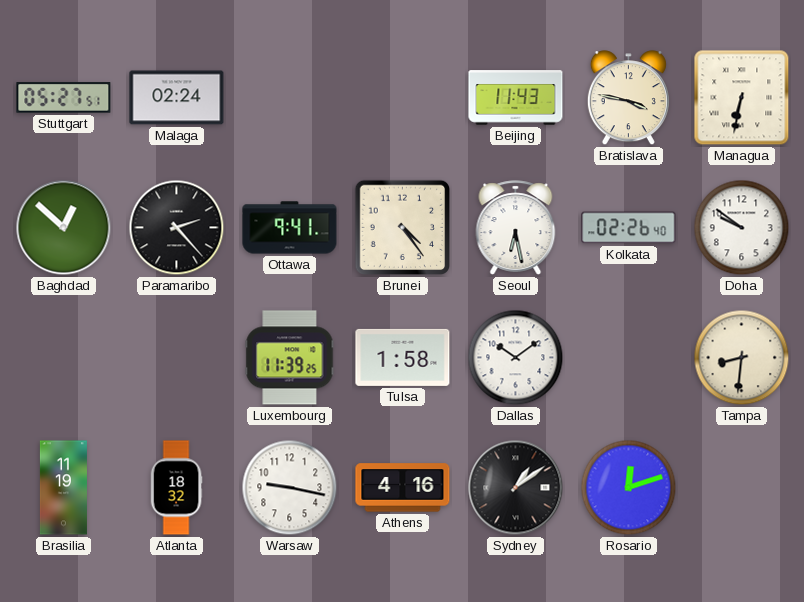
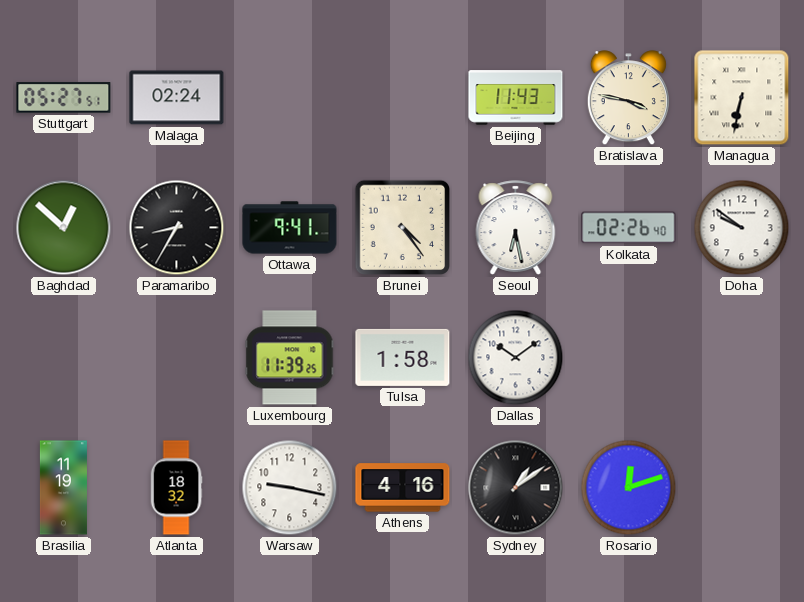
Paramaribo: 2:23 -> 8:35 (177, 228)
Tampa: 8:31 -> none (742, 358)
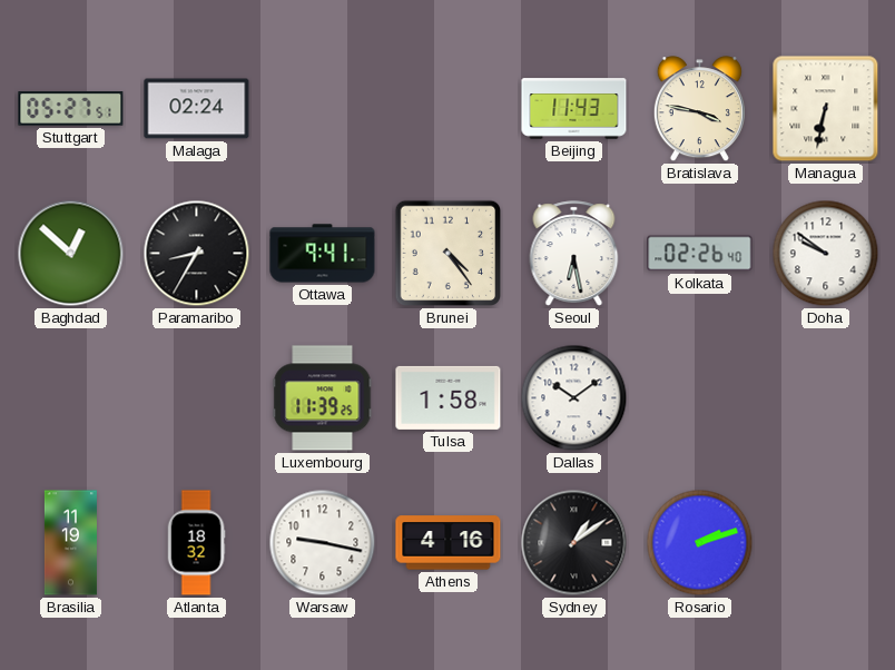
Rosario: 12:12 -> 2:12 (700, 543)
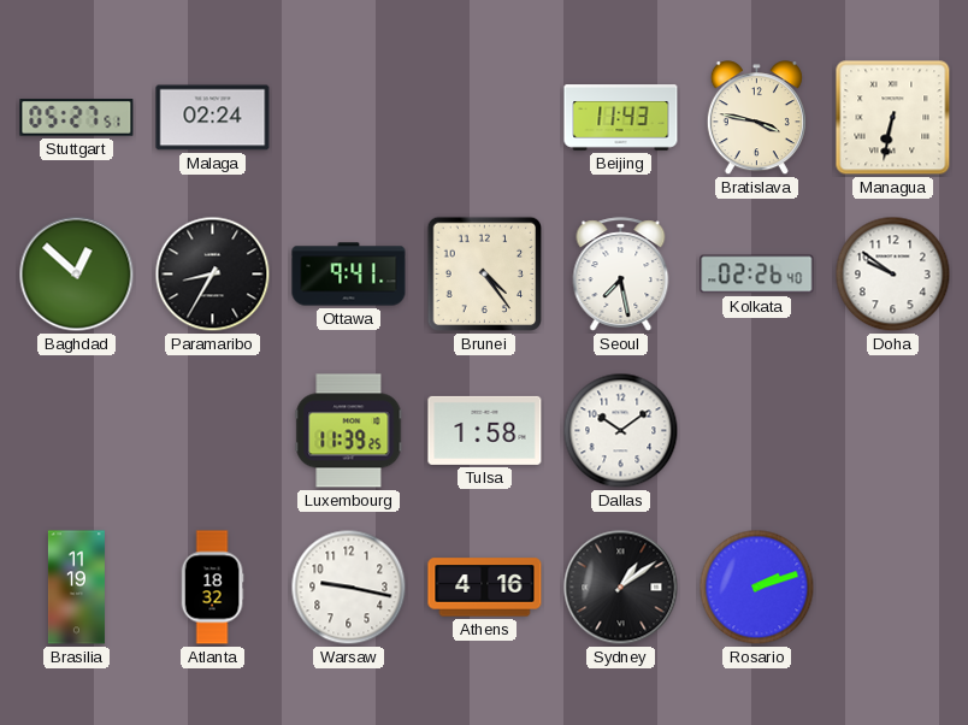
Seoul: 6:28 -> 7:28 (621, 275)
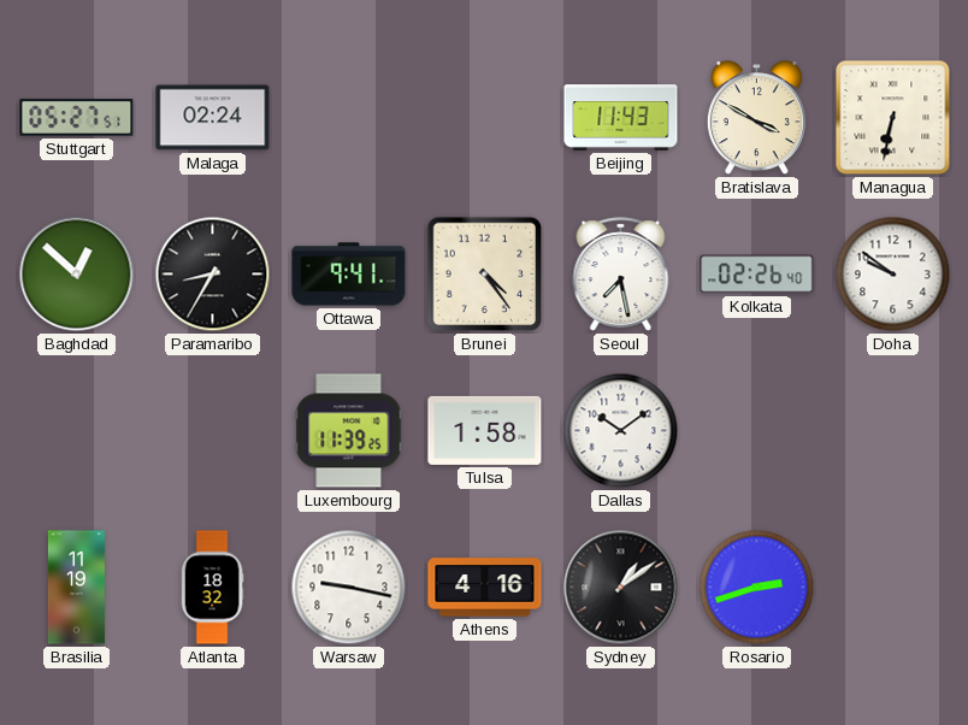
Bratislava: 3:47 -> 3:50 (756, 118)
Rosario: 2:12 -> 2:42 (757, 588)
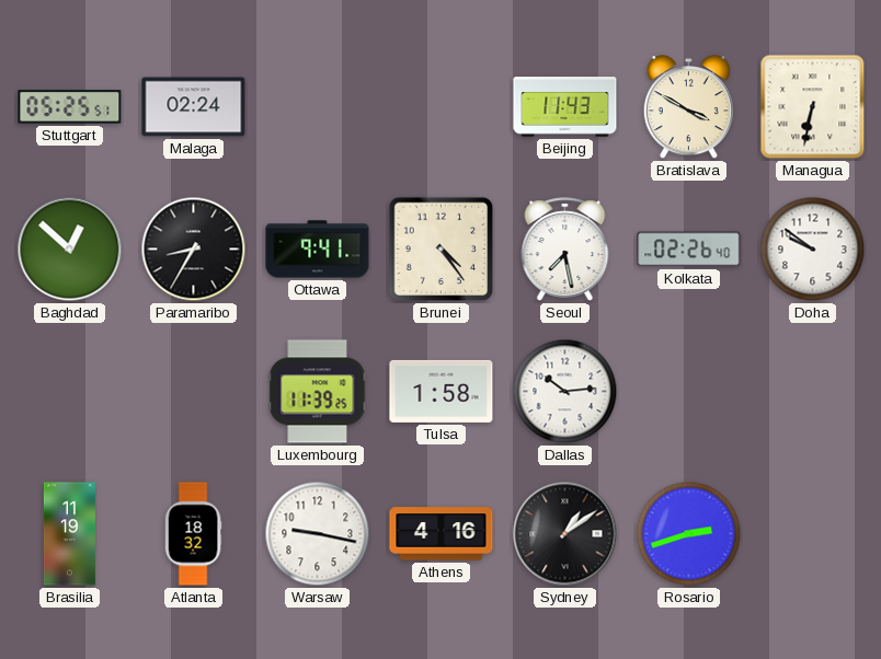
Stuttgart: 05:27 -> 05:25 (70, 107)
Dallas: 10:09 -> 10:14 (565, 392)
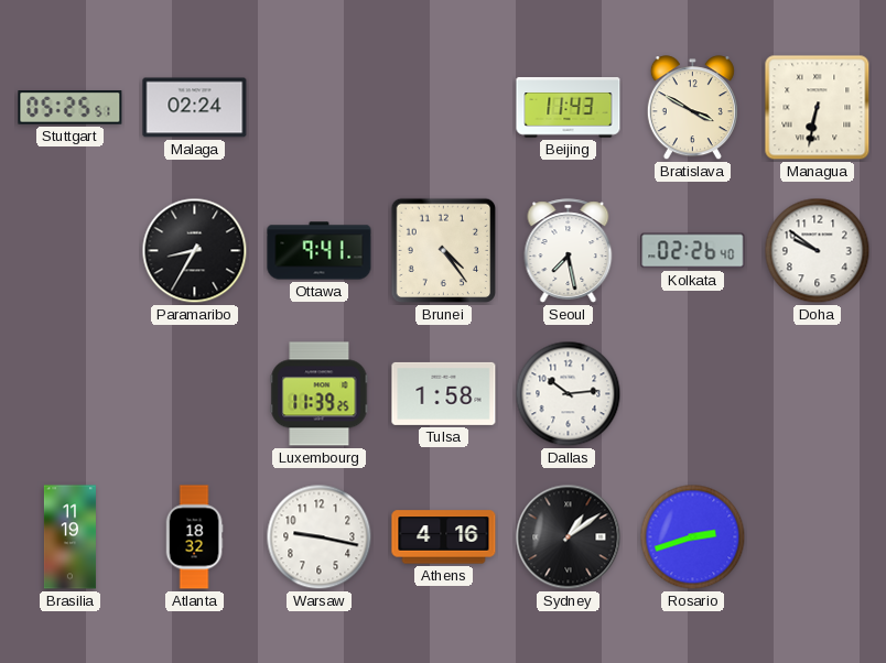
Baghdad: 12:52 -> none (70, 250)
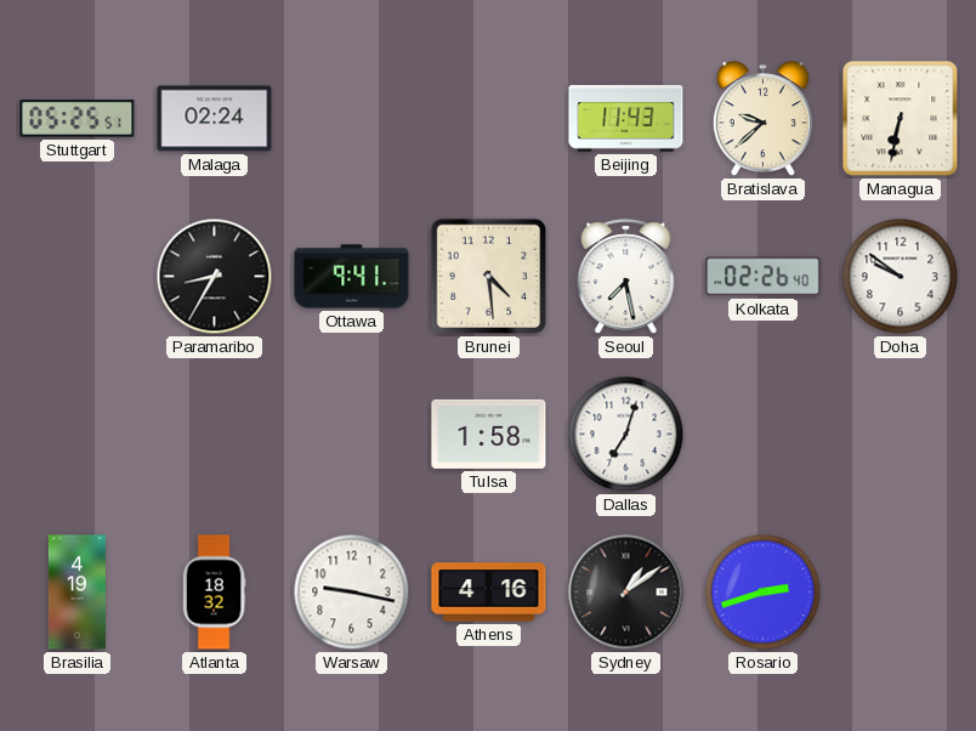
Bratislava: 3:50 -> 9:38 (762, 119)
Brunei: 4:24 -> 4:29 (489, 277)
Luxembourg: 11:39 -> none (320, 394)
Dallas: 10:14 -> 7:03 (626, 435)
Brasilia: 11:19 -> 4:19 (76, 593)
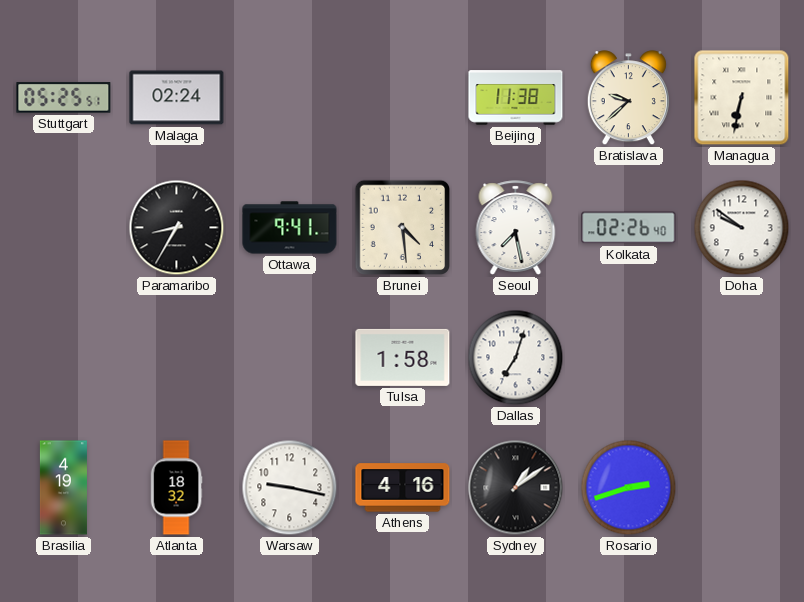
Beijing: 11:43 -> 11:38 (516, 98)
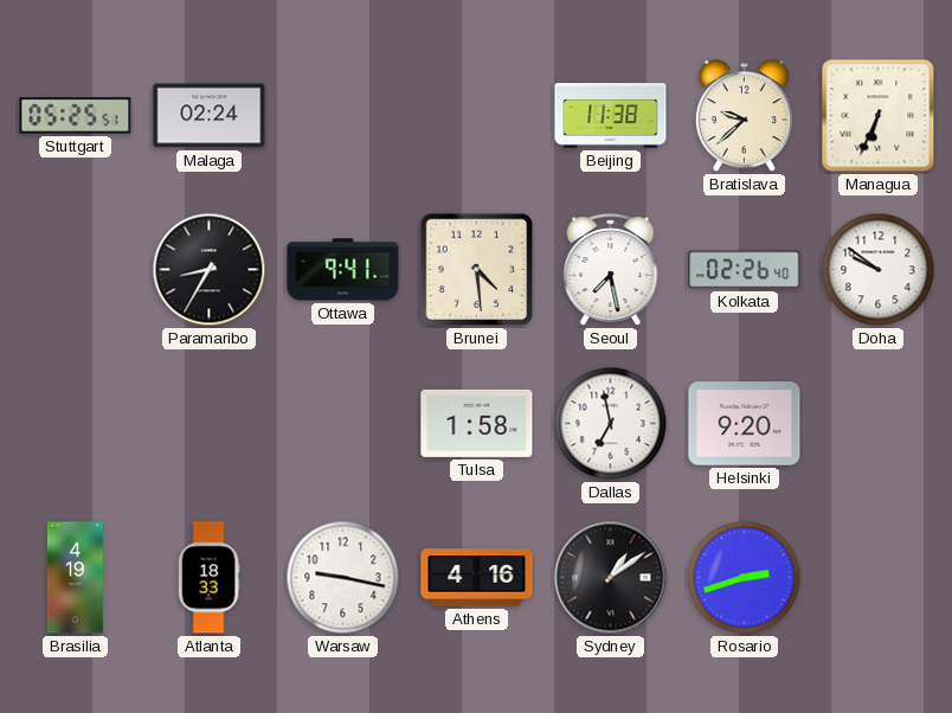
Managua: 6:32 -> 6:34 (879, 116)
Dallas: 7:03 -> 6:58 (611, 424)
Helsinki: none -> 9:20 (745, 424)
Atlanta: 18:32 -> 18:33 (208, 578)
